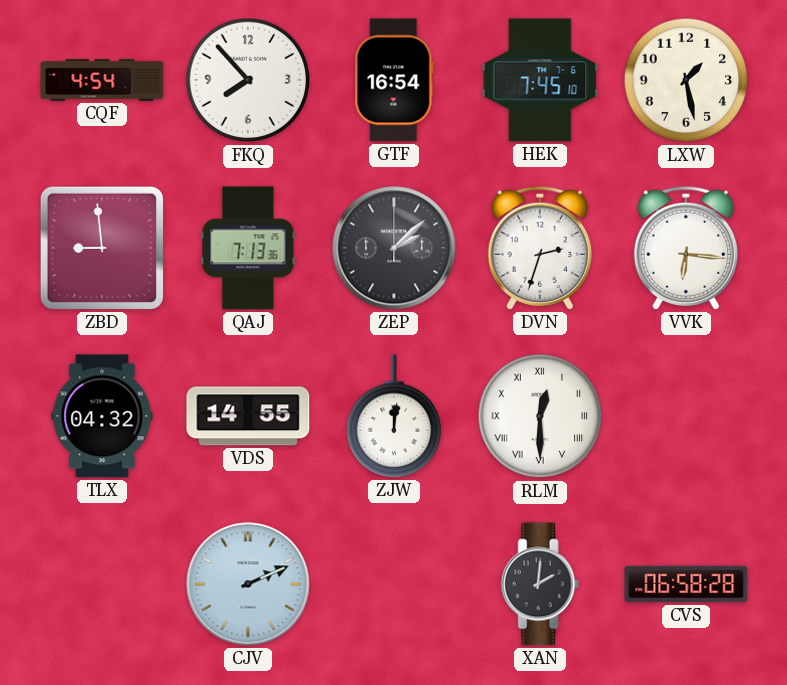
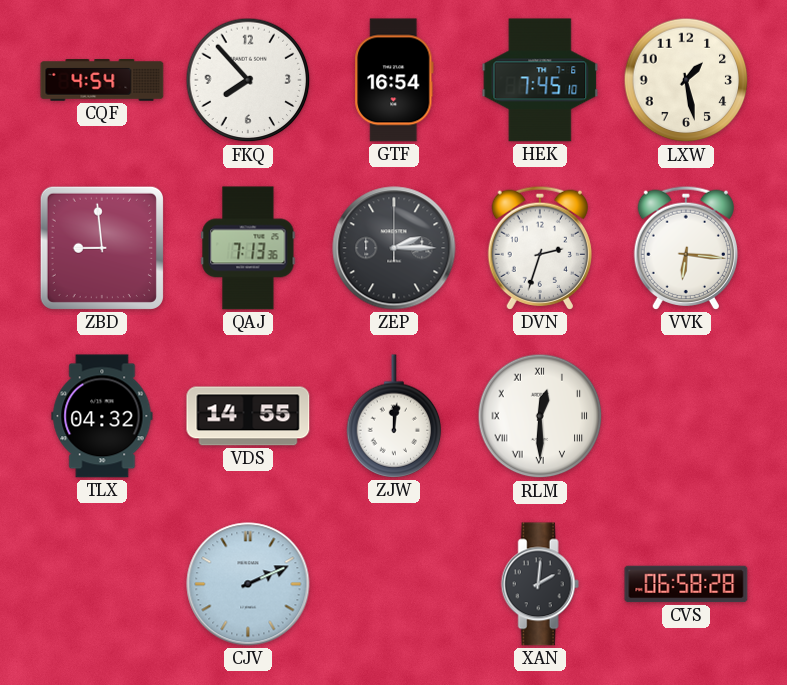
ZEP: 2:08 -> 2:15 (394, 248)
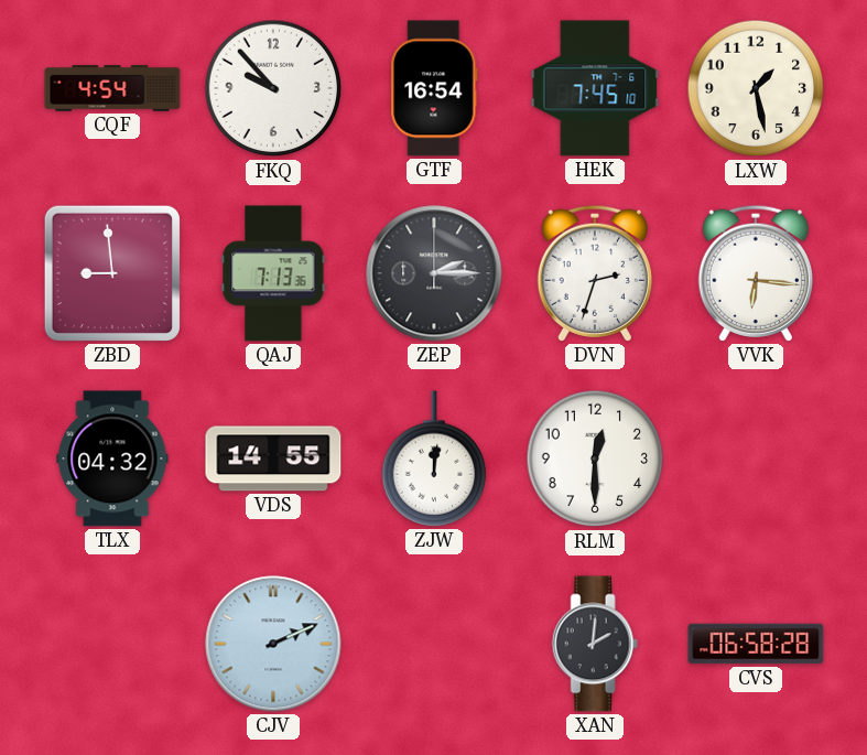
FKQ: 7:53 -> 9:53 (273, 88)
RLM numerals: Roman -> Arabic (595, 459)
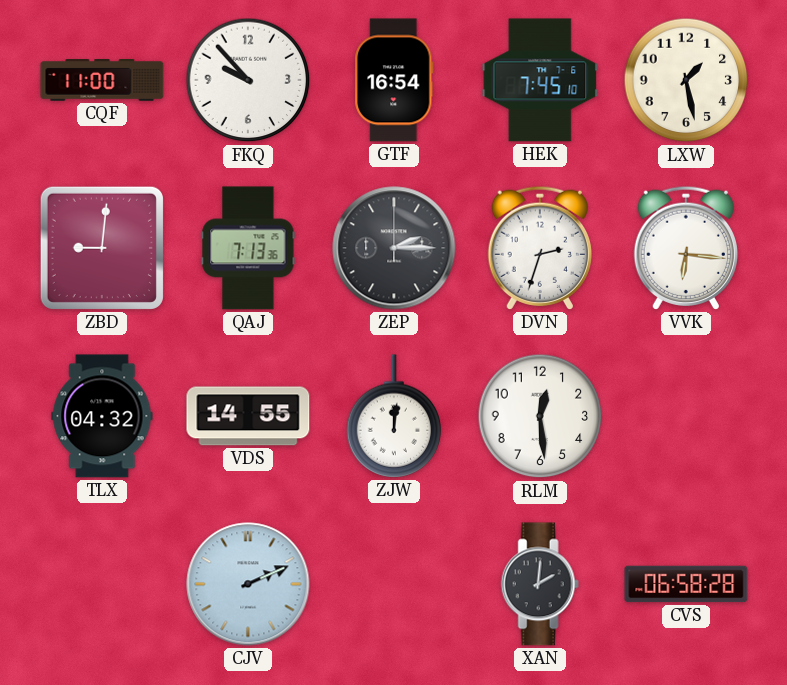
CQF: 4:54 -> 11:00 (102, 80)
ZBD: 8:59 -> 9:01 (102, 248)
RLM: 12:30 -> 12:29 (540, 416)
